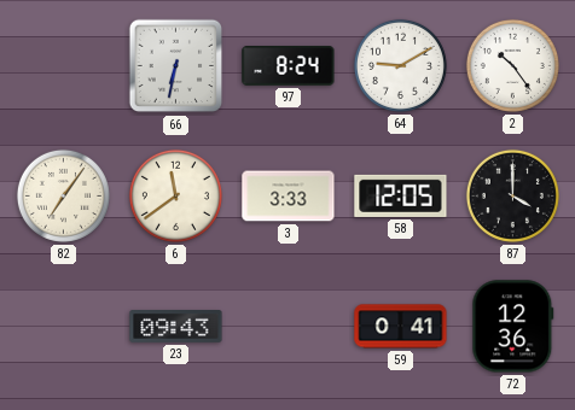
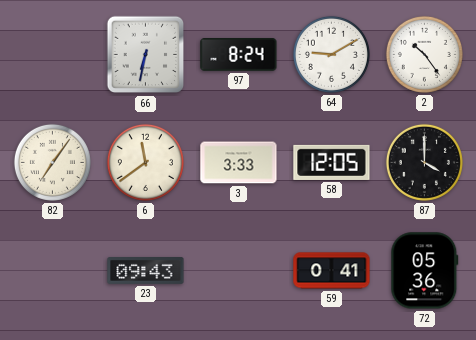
72: 12:36 -> 05:36 (425, 271)
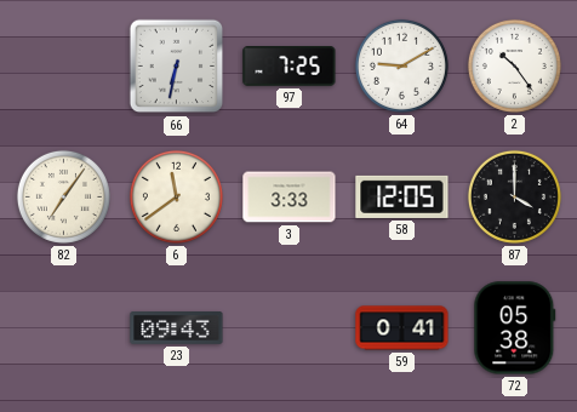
97: 8:24 -> 7:25 (290, 67)
72: 05:36 -> 05:38 (515, 328)
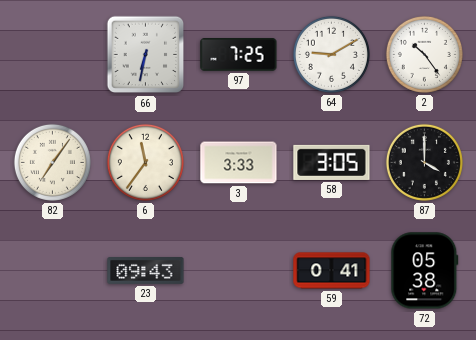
6: 11:39 -> 11:36 (145, 162)
58: 12:05 -> 3:05 (332, 162)
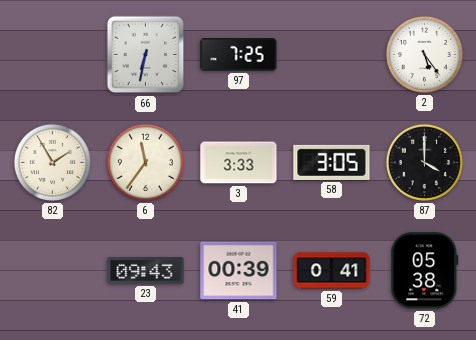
64: 9:10 -> none (331, 54)
2: 10:24 -> 5:24 (424, 54)
82: 7:06 -> 1:55 (52, 162)
41: none -> 00:39 (239, 271)
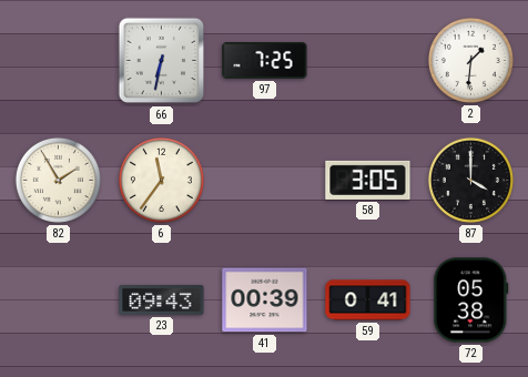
2: 5:24 -> 1:31 (470, 60)
3: 3:33 -> none (239, 163)
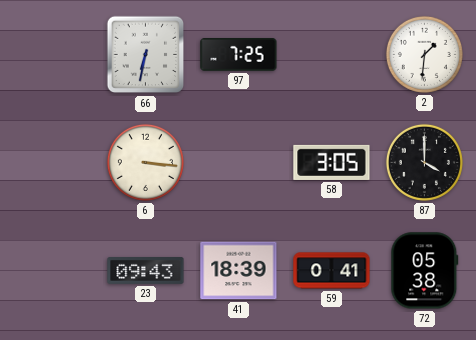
82: 1:55 -> none (58, 180)
6: 11:36 -> 3:16 (145, 162)
41: 00:39 -> 18:39 (239, 271)
